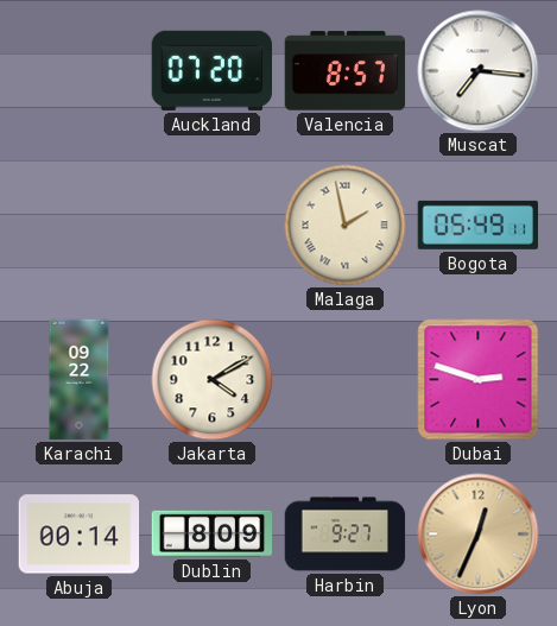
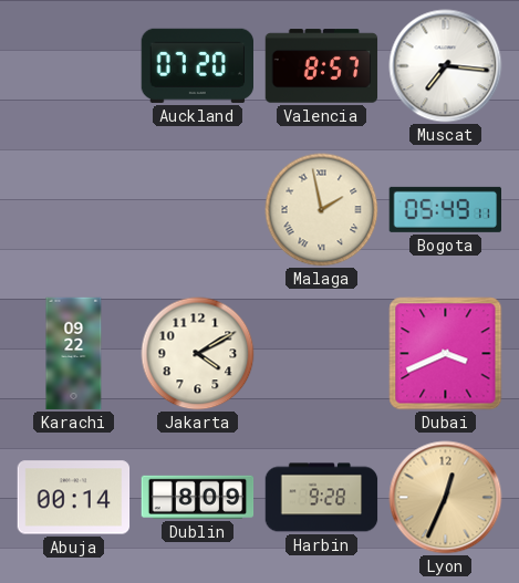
Dubai: 2:48 -> 3:41 (446, 354)
Harbin: 9:27 -> 9:28 (322, 498)
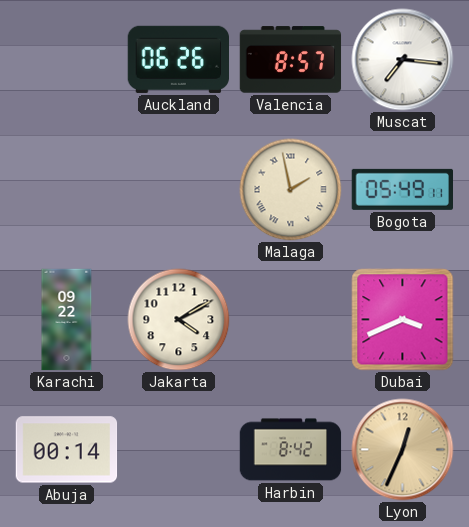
Auckland: 07:20 -> 06:26 (178, 59)
Dublin: 8:09 -> none (198, 497)
Harbin: 9:28 -> 8:42 (291, 450)
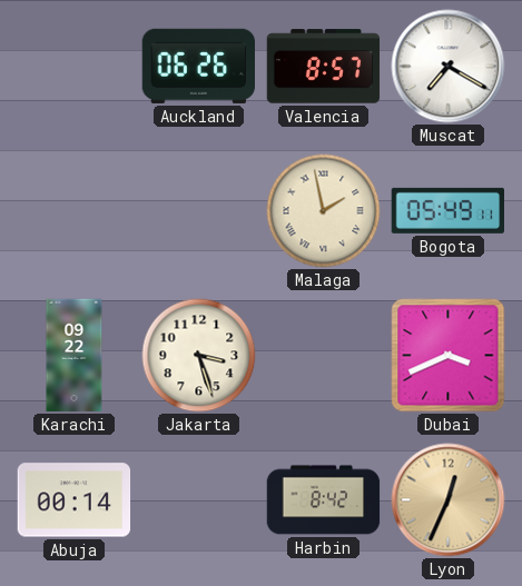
Muscat: 7:16 -> 7:20 (449, 67)
Jakarta: 4:10 -> 3:27 (199, 356)
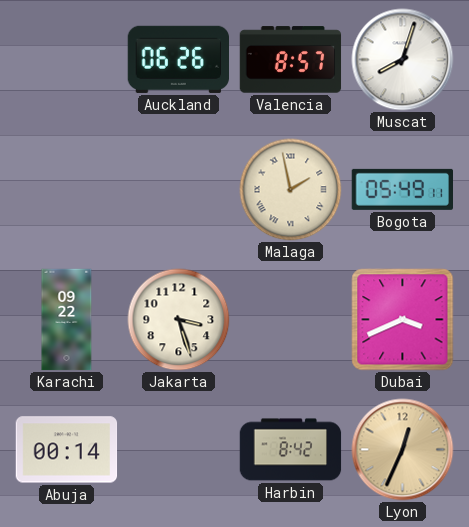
Muscat: 7:20 -> 8:03 (403, 60)
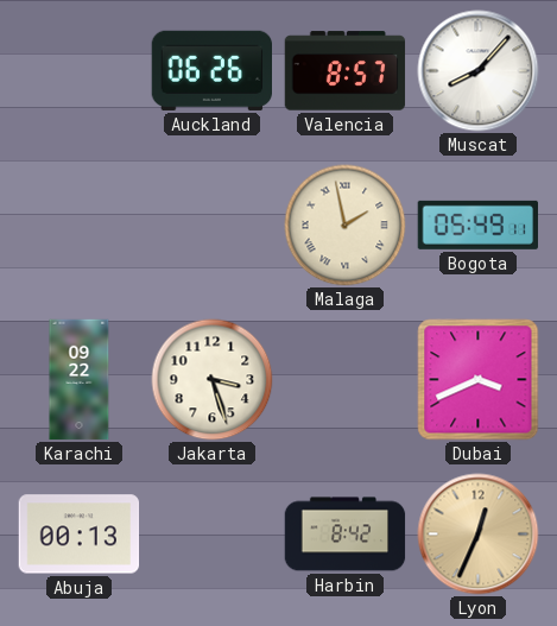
Muscat: 8:03 -> 8:07 (479, 71)
Abuja: 00:14 -> 00:13 (80, 535)
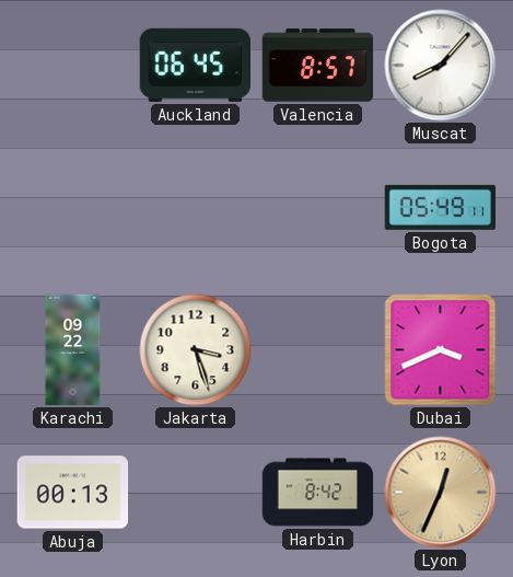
Auckland: 06:26 -> 06:45 (195, 65)
Malaga: 1:58 -> none (346, 226)
